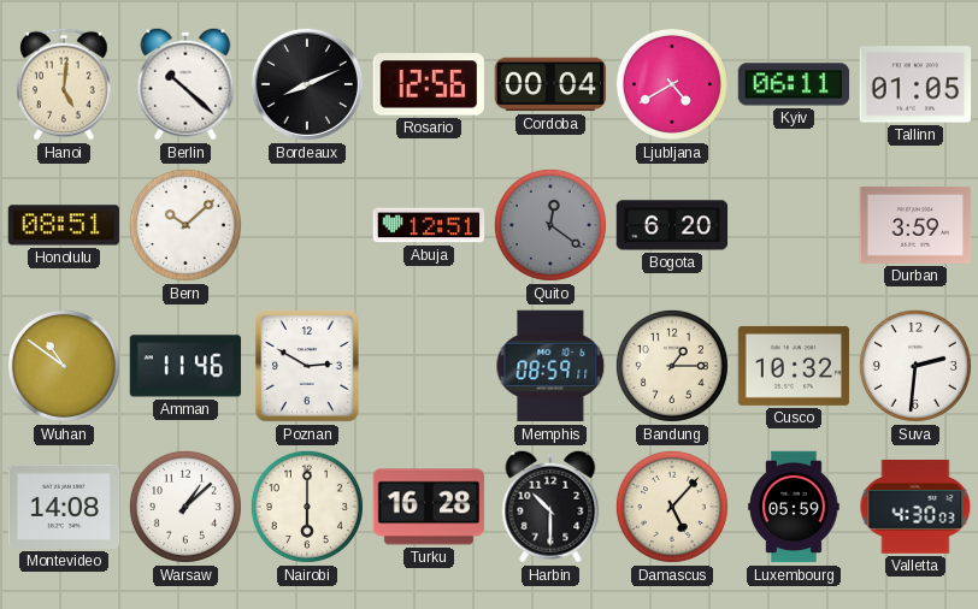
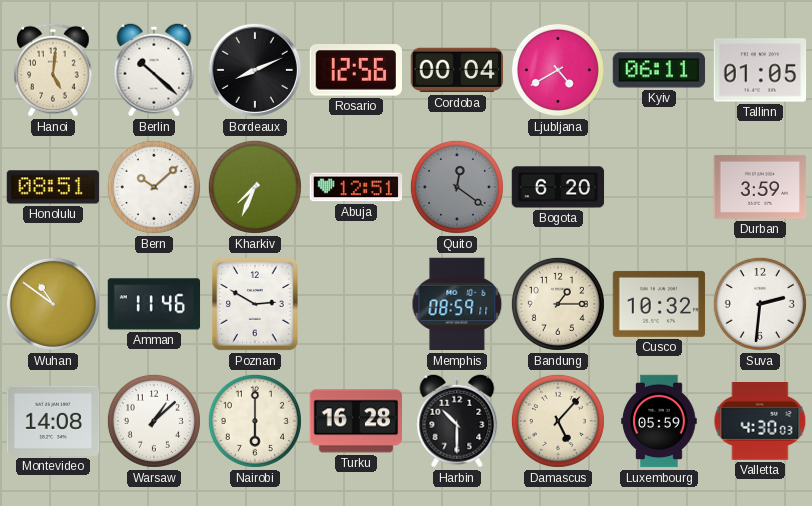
Kharkiv: none -> 7:34 (255, 187)
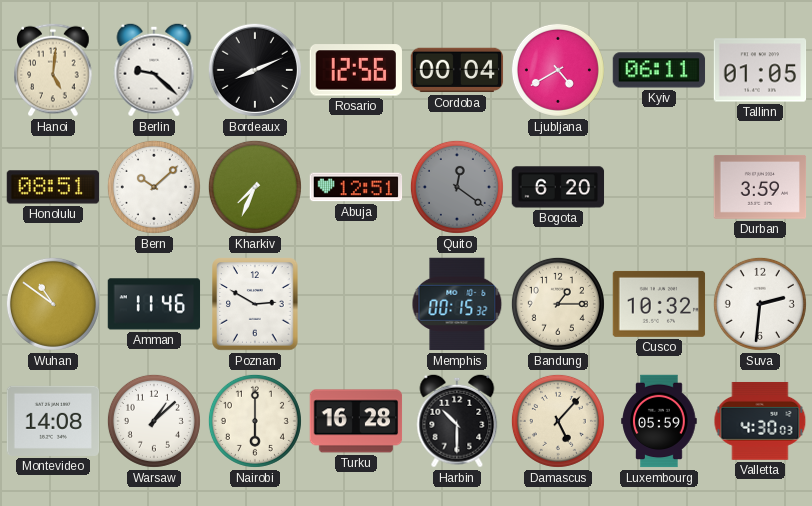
Berlin: 10:22 -> 9:22 (154, 70)
Memphis: 08:59 -> 00:15 (457, 304)
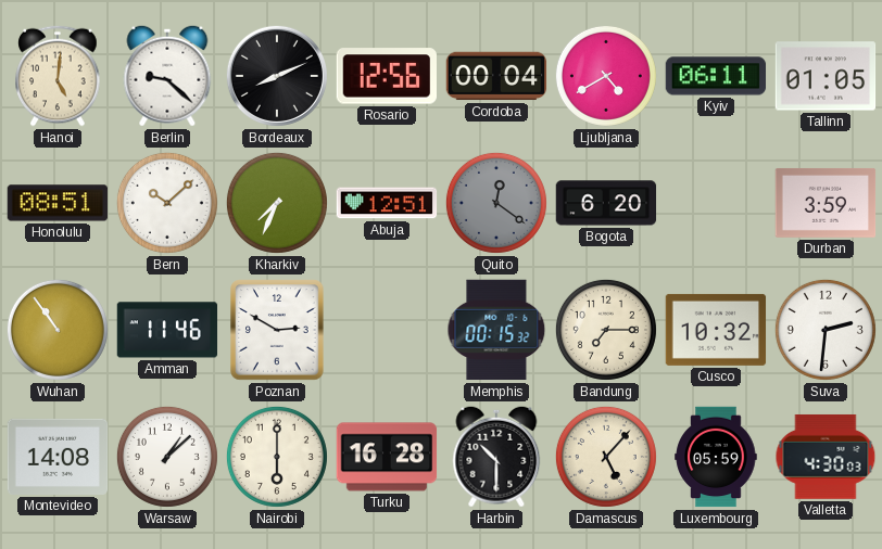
Wuhan: 10:51 -> 10:54 (58, 330)
Bandung: 1:15 -> 7:15 (606, 330)
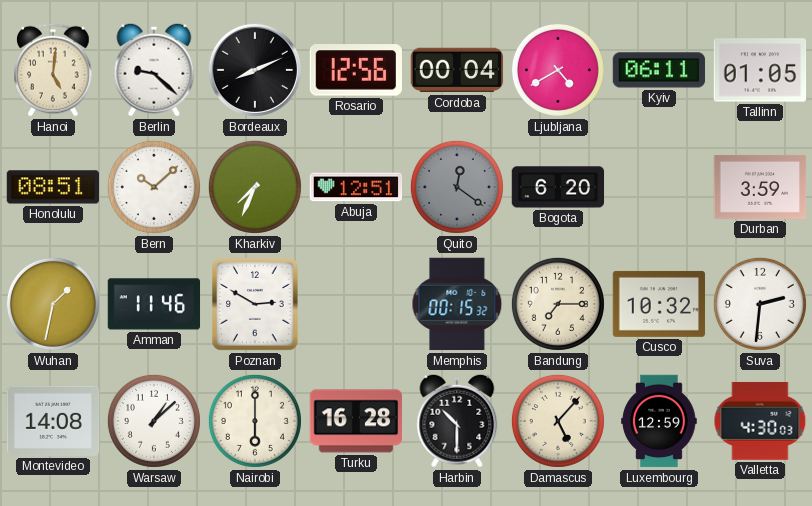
Wuhan: 10:54 -> 1:32 (53, 304)
Luxembourg: 05:59 -> 12:59 (659, 421)
